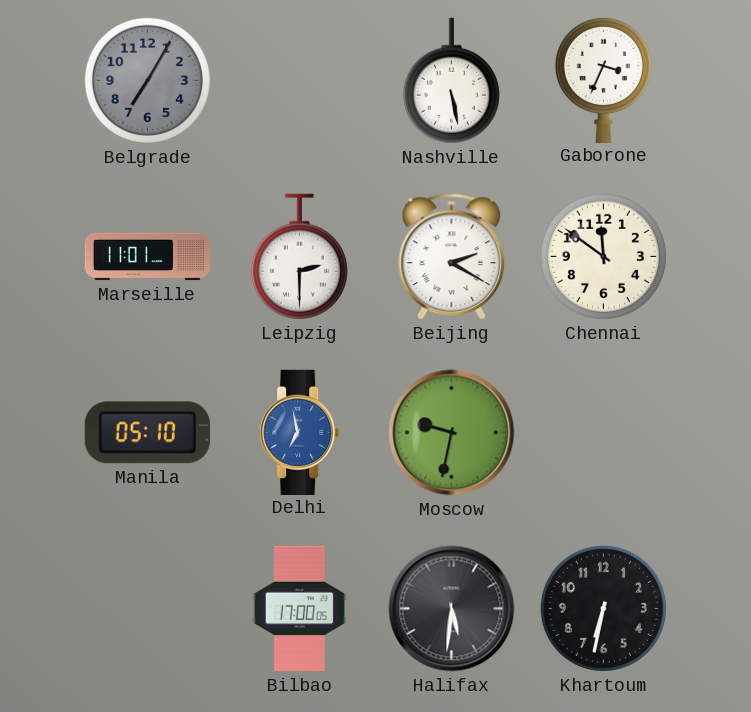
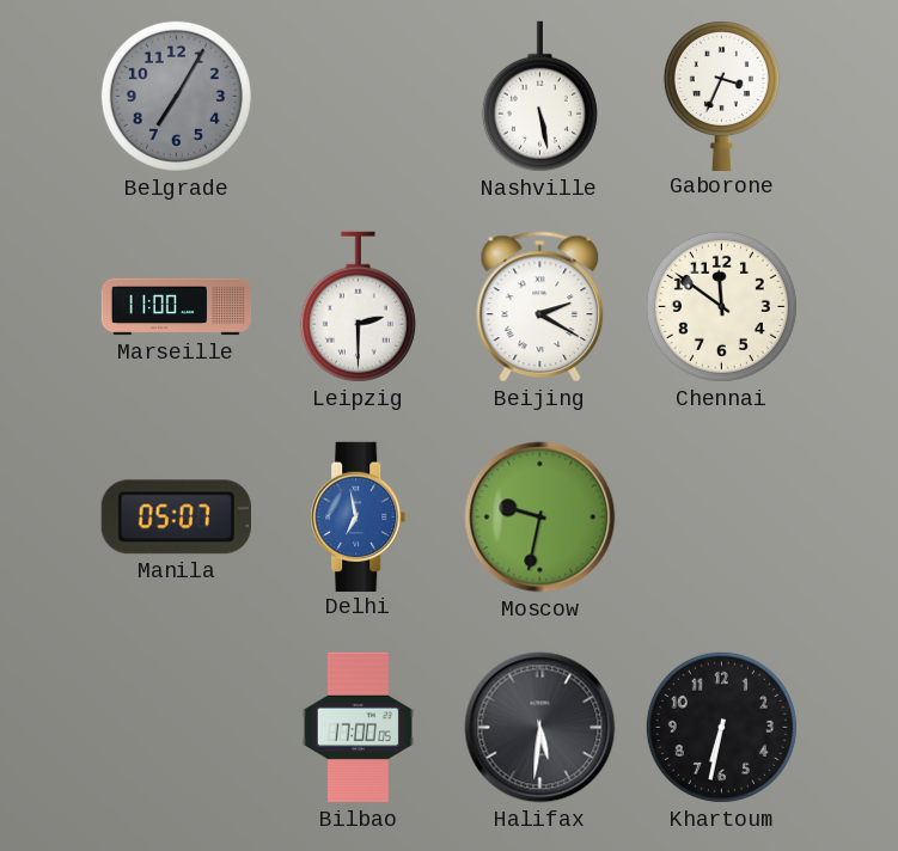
Marseille: 11:01 -> 11:00 (177, 307)
Manila: 05:10 -> 05:07 (176, 518)
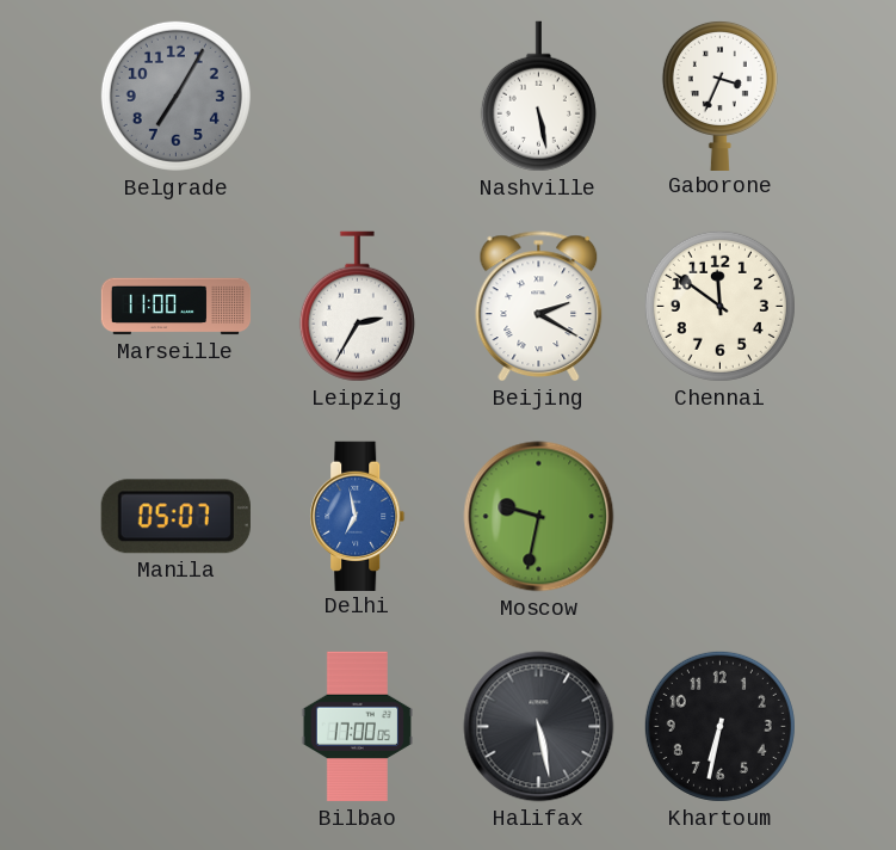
Leipzig: 2:30 -> 2:35 (357, 307)
Halifax: 5:31 -> 5:28 (539, 727)
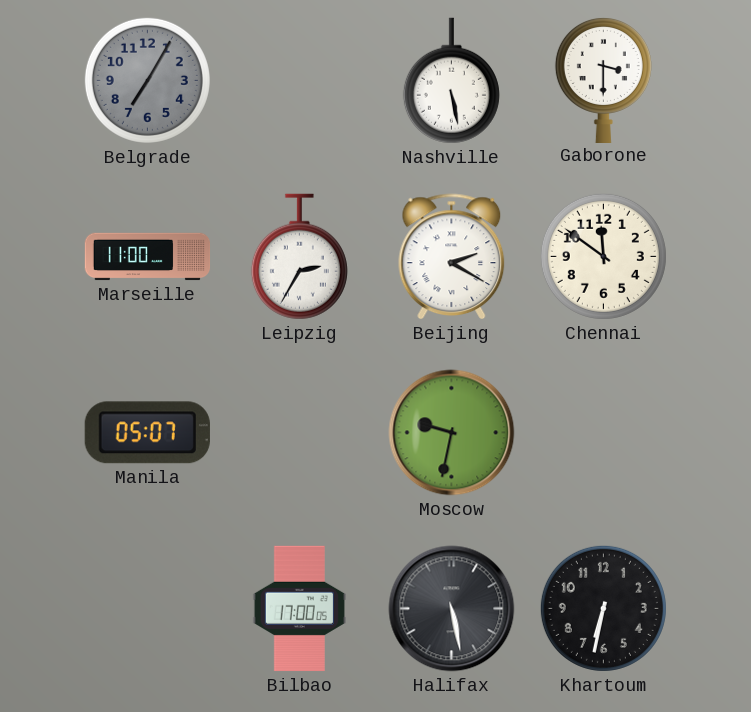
Gaborone: 3:34 -> 3:30 (603, 79)
Delhi: 6:58 -> none (358, 516)
